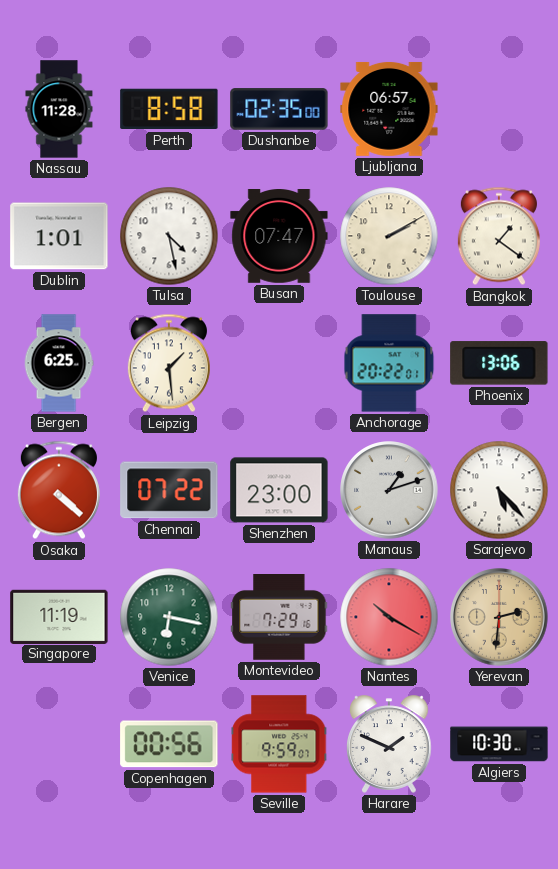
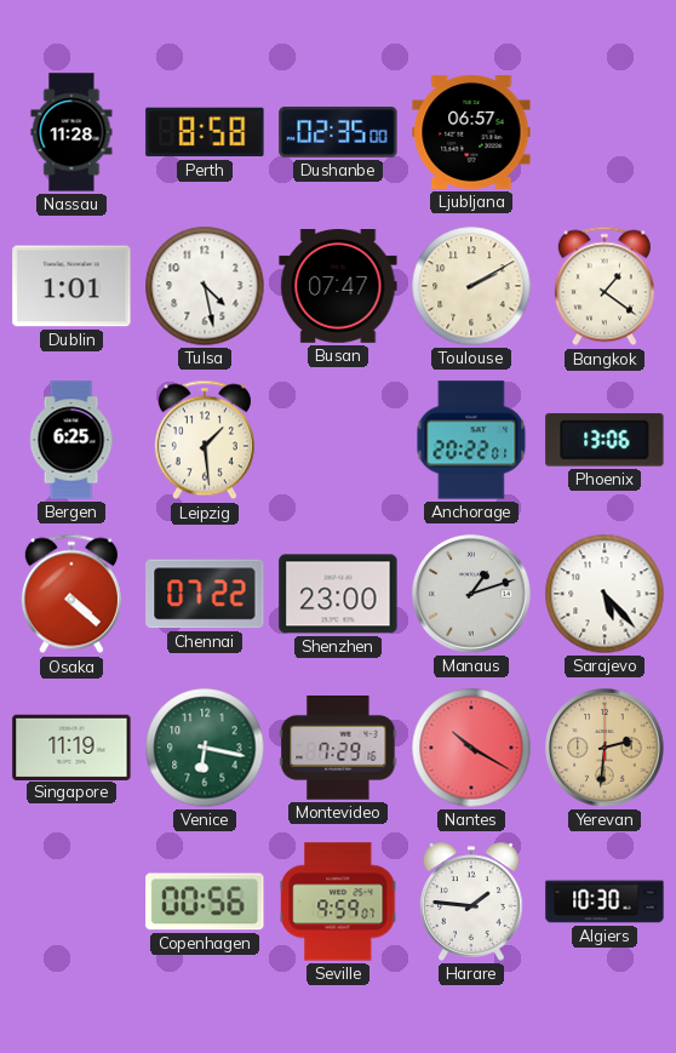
Harare: 1:49 -> 1:46 (471, 902)
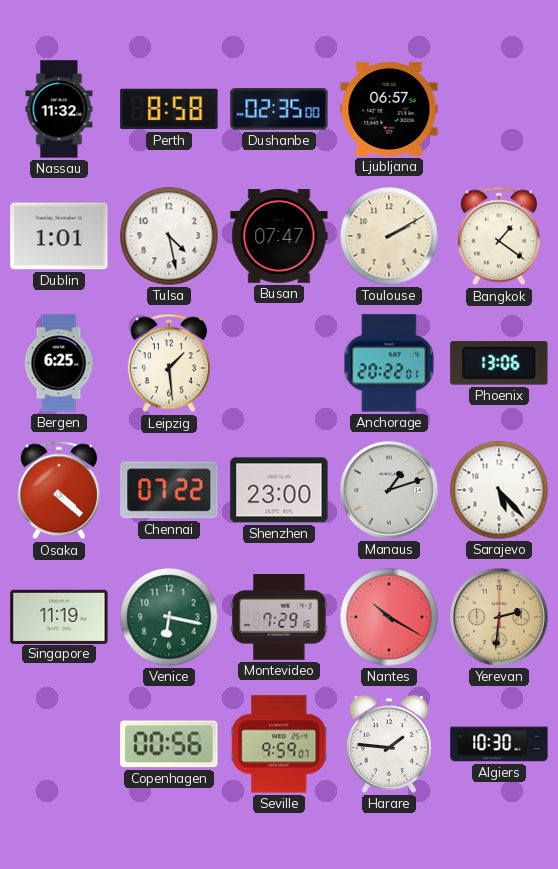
Nassau: 11:28 -> 11:32 (59, 109)
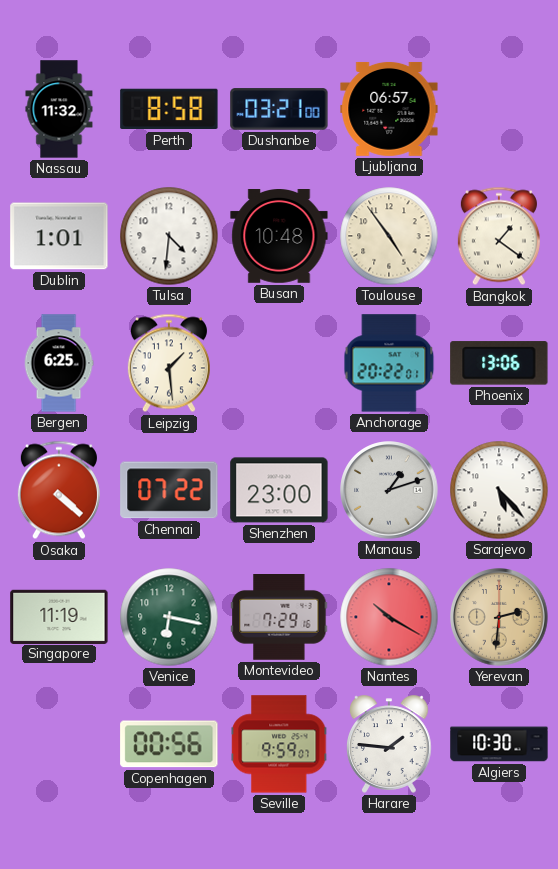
Dushanbe: 02:35 -> 03:21 (279, 109)
Tulsa: 4:28 -> 4:31 (169, 236)
Busan: 07:47 -> 10:48 (279, 237)
Toulouse: 2:10 -> 4:54 (389, 236)
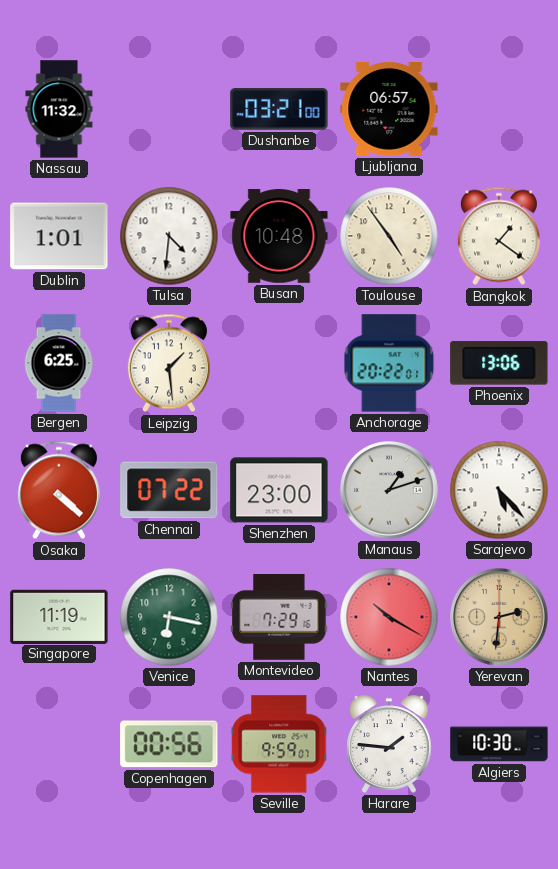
Perth: 8:58 -> none (169, 109)
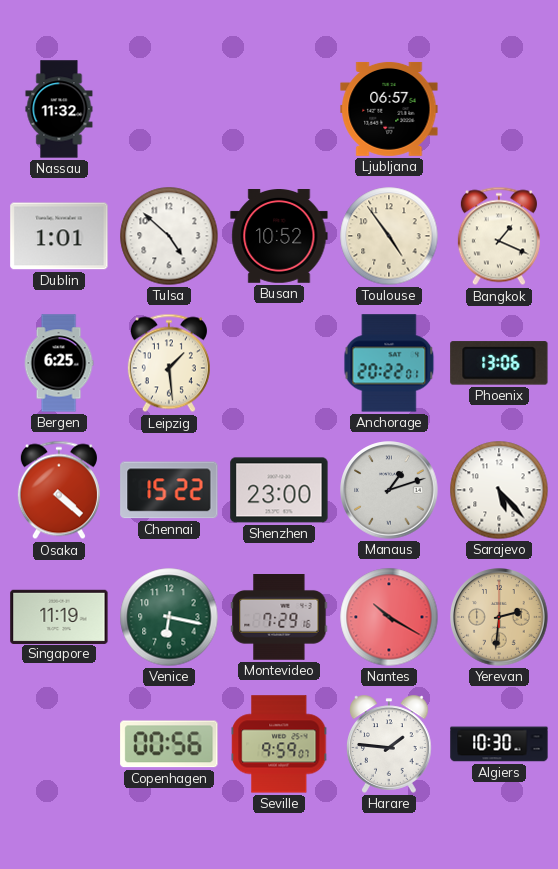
Dushanbe: 03:21 -> none (279, 109)
Tulsa: 4:31 -> 4:52 (169, 236)
Busan: 10:48 -> 10:52 (279, 237)
Bangkok: 1:21 -> 1:19 (499, 236)
Chennai: 07:22 -> 15:22 (169, 490)
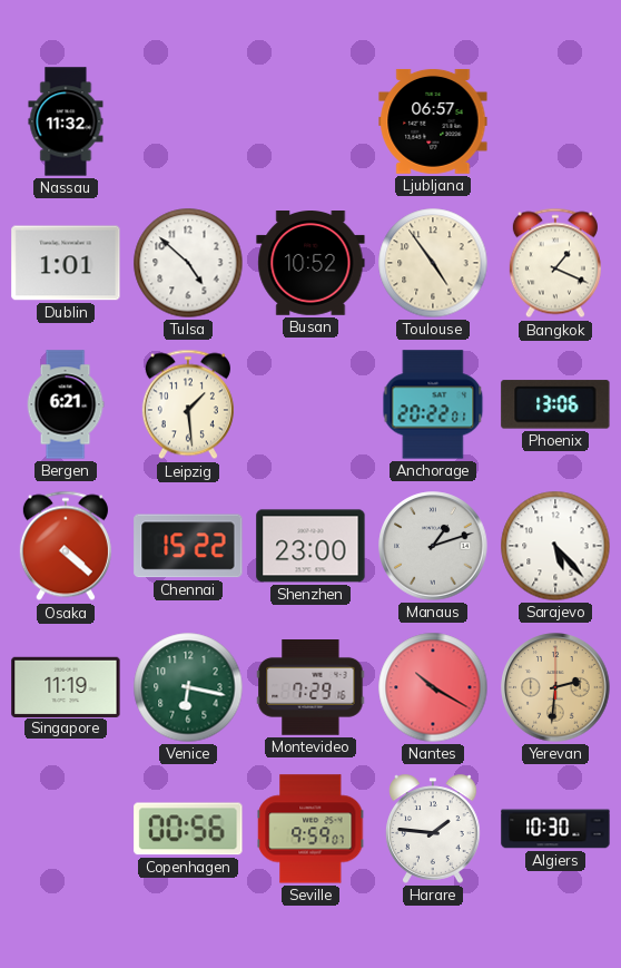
Bergen: 6:25 -> 6:21 (66, 404)
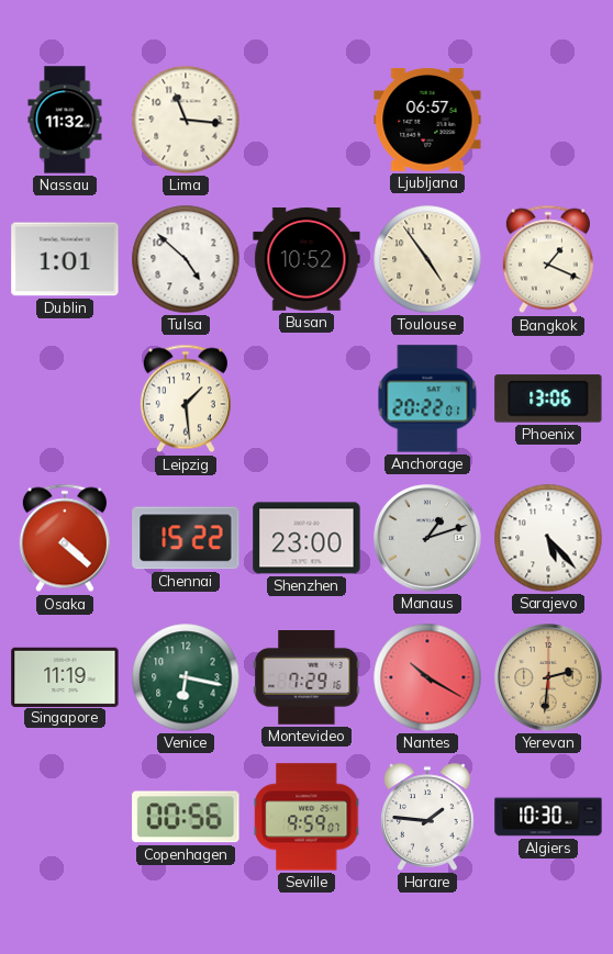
Lima: none -> 11:16 (186, 120)
Bergen: 6:21 -> none (66, 404)
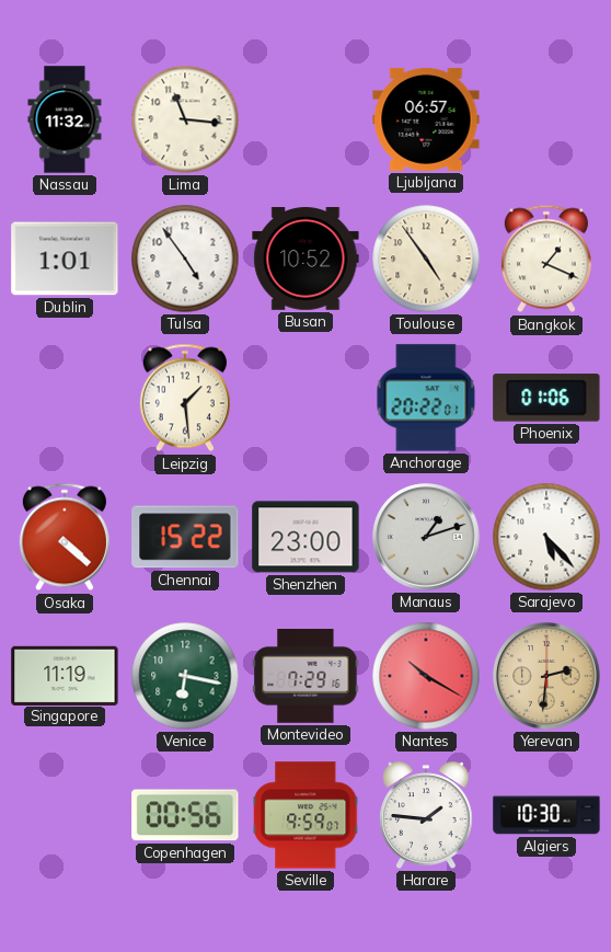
Tulsa: 4:52 -> 4:54 (185, 259)
Phoenix: 13:06 -> 01:06 (546, 398)
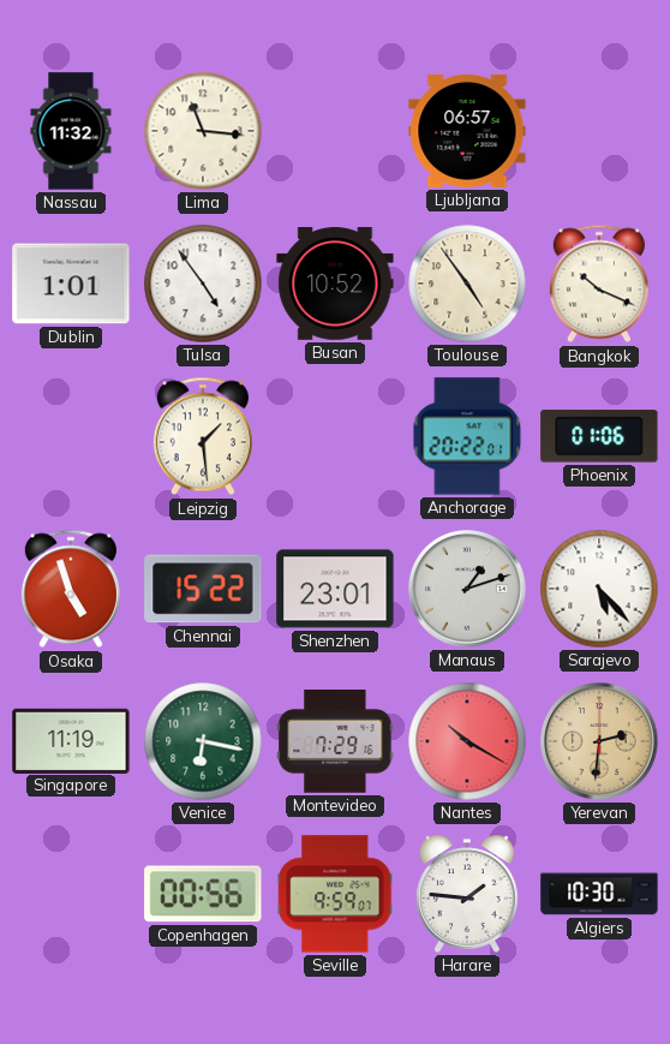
Bangkok: 1:19 -> 10:19 (599, 284)
Osaka: 4:22 -> 4:57 (71, 589)
Shenzhen: 23:00 -> 23:01 (335, 589)
